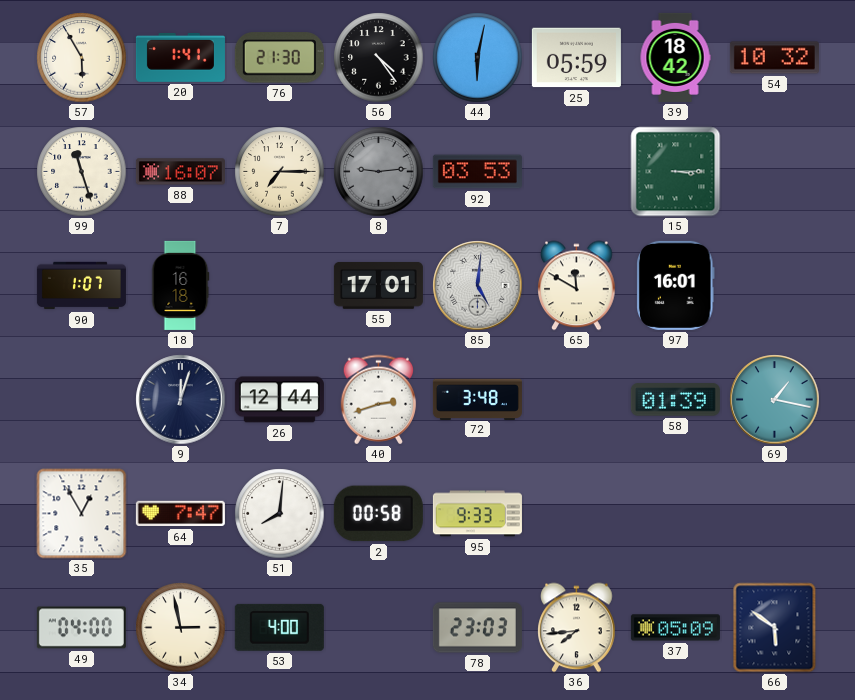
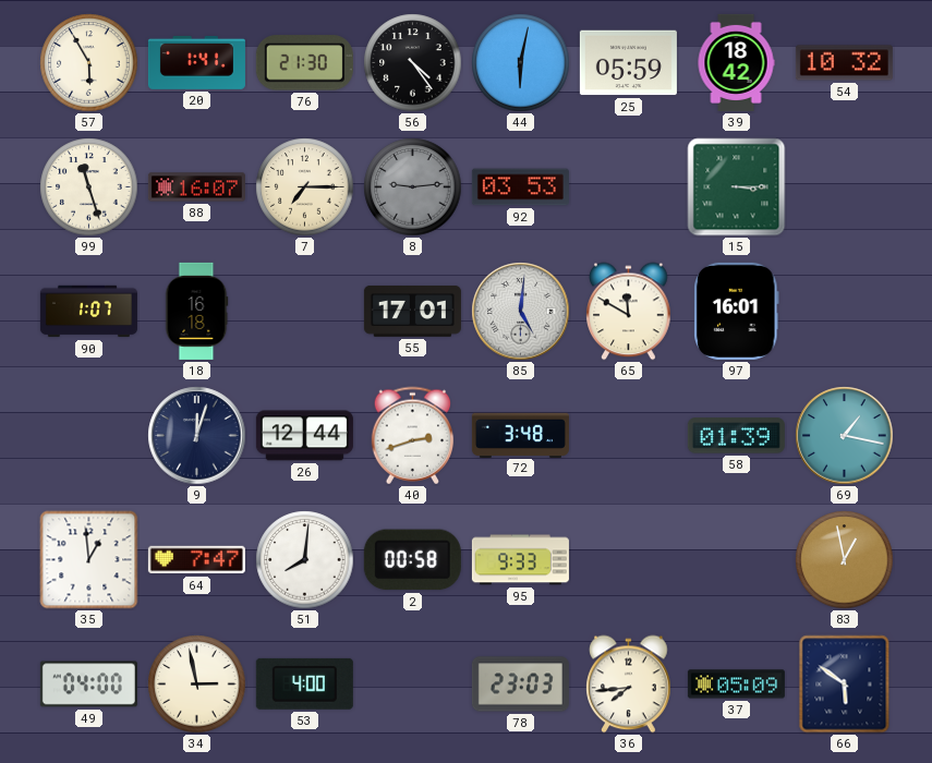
35: 12:55 -> 12:59 (89, 560)
83: none -> 12:58 (845, 560)
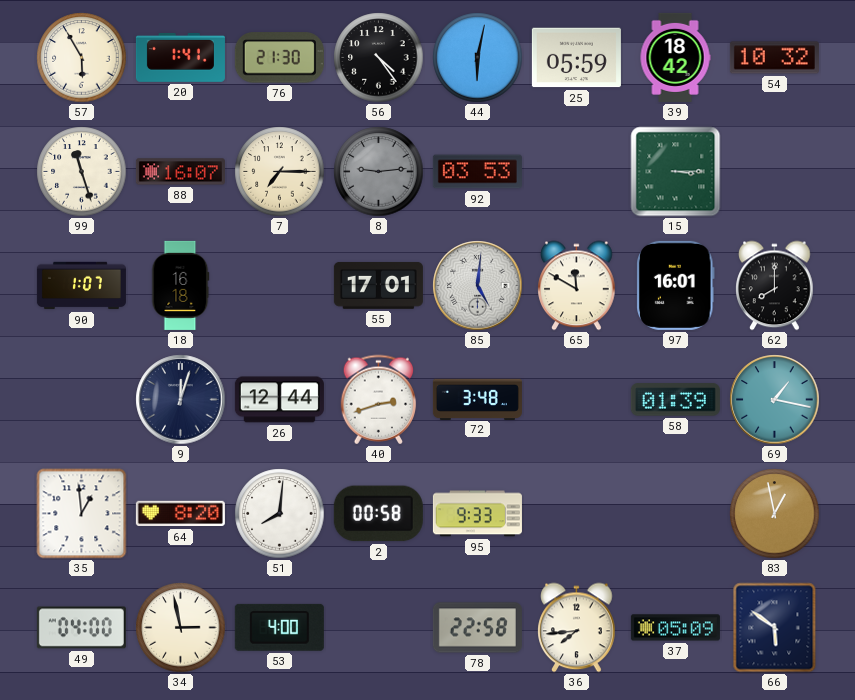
62: none -> 8:00 (775, 286)
64: 7:47 -> 8:20 (180, 514)
78: 23:03 -> 22:58 (477, 628)
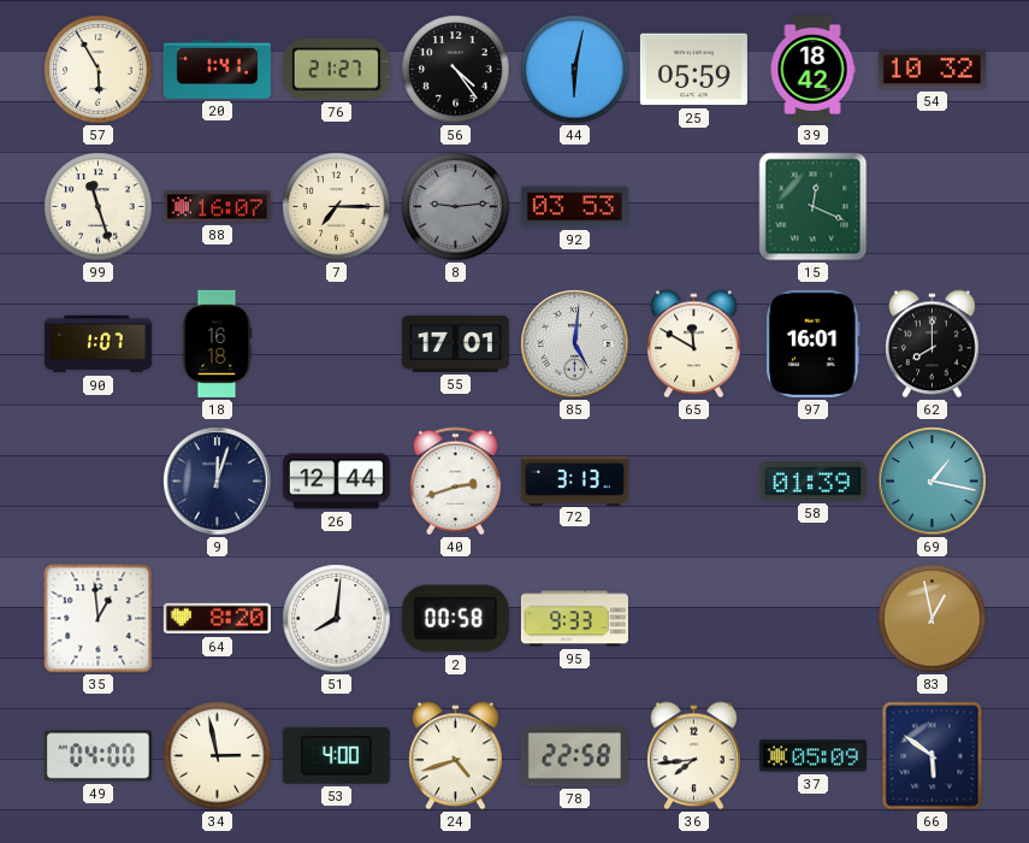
76: 21:30 -> 21:27 (336, 70)
15: 3:15 -> 12:19 (814, 207)
72: 3:48 -> 3:13 (574, 481)
24: none -> 4:42 (456, 756)
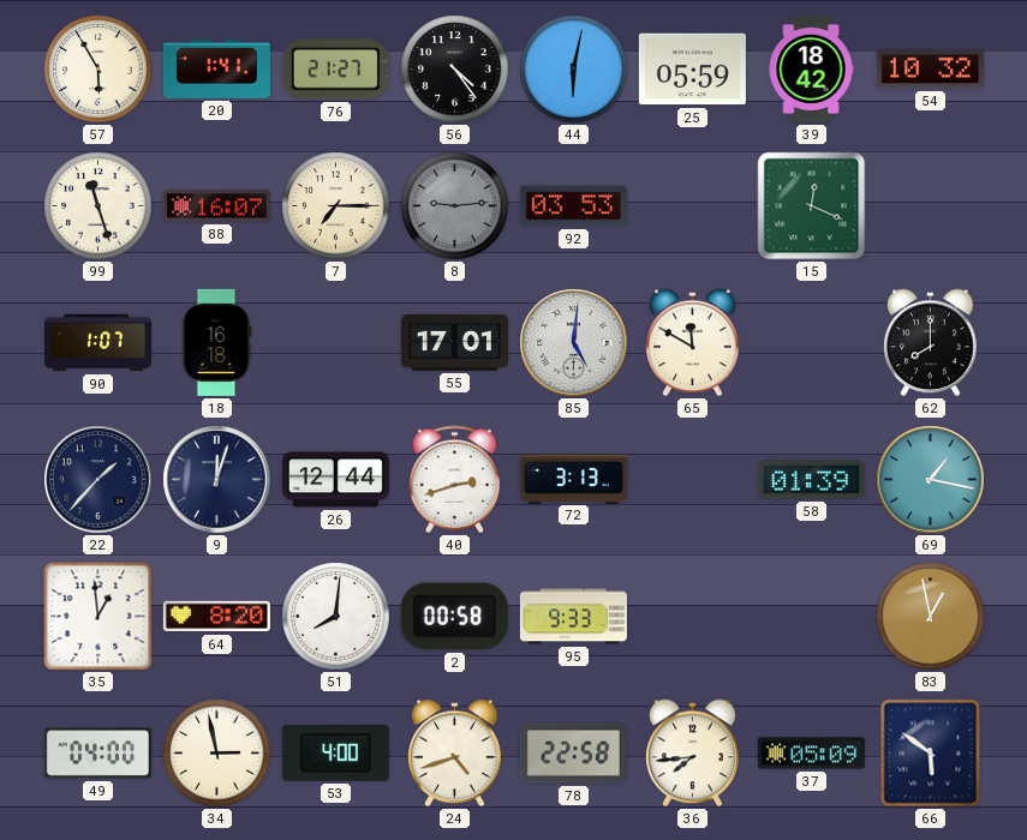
97: 16:01 -> none (814, 343)
22: none -> 1:37 (98, 480)
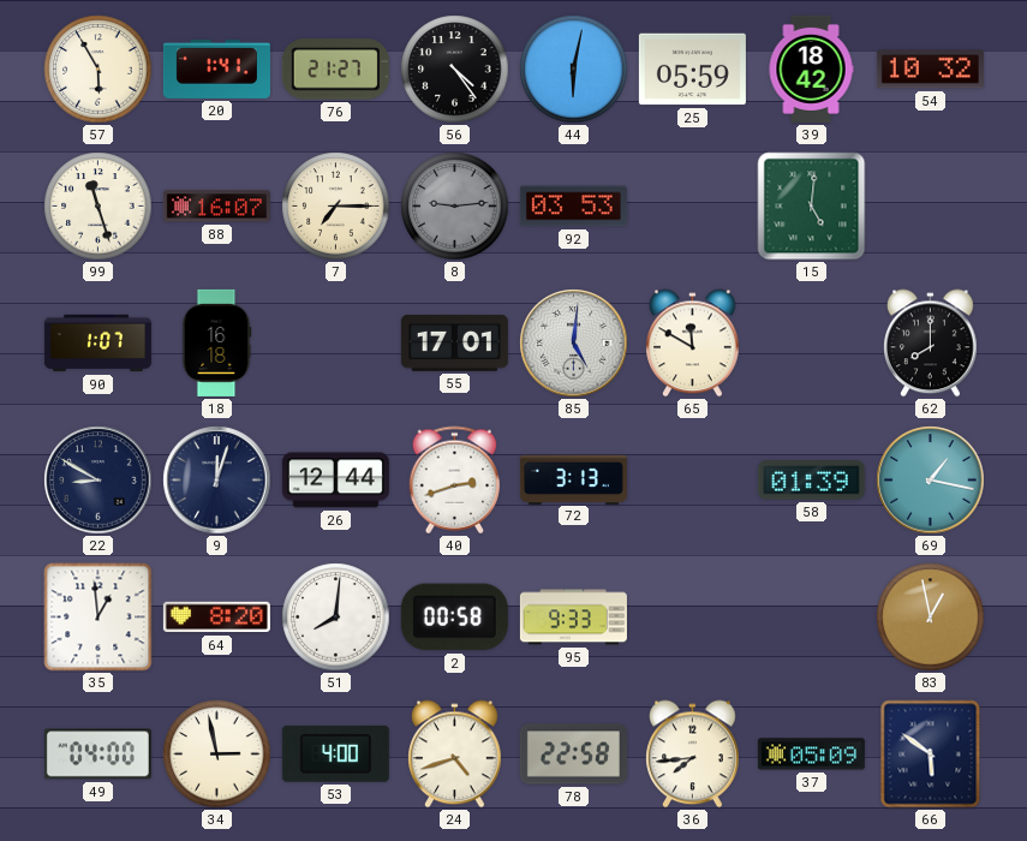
15: 12:19 -> 5:01 (812, 207)
22: 1:37 -> 8:50 (98, 481)
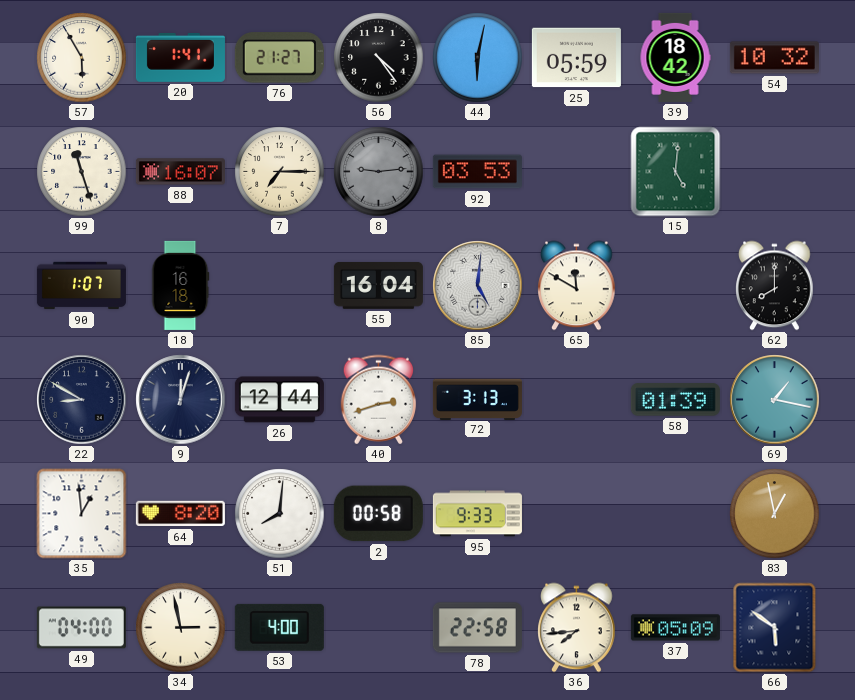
55: 17:01 -> 16:04 (378, 285)
24: 4:42 -> none (455, 754)
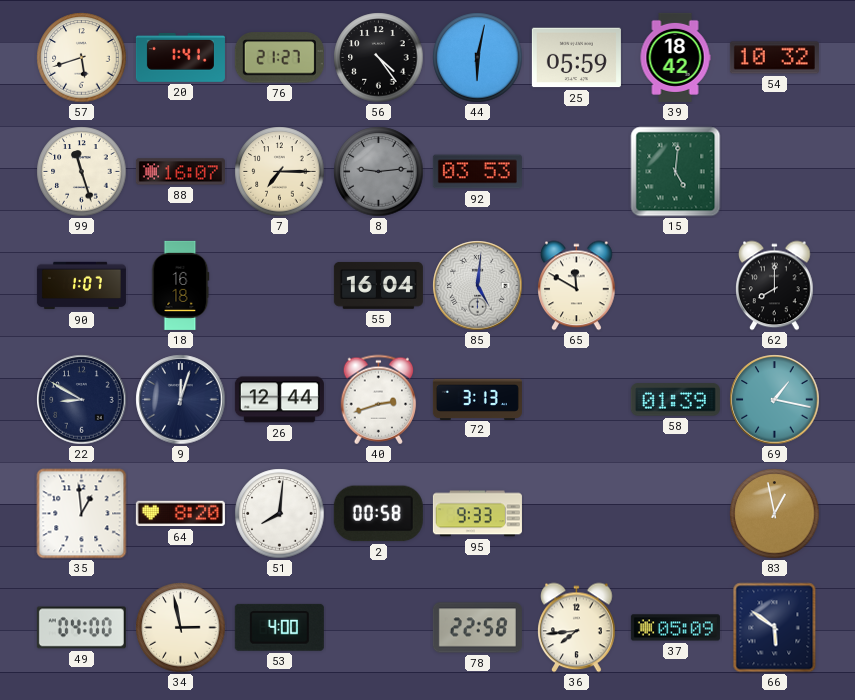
57: 5:55 -> 5:42 (82, 58)
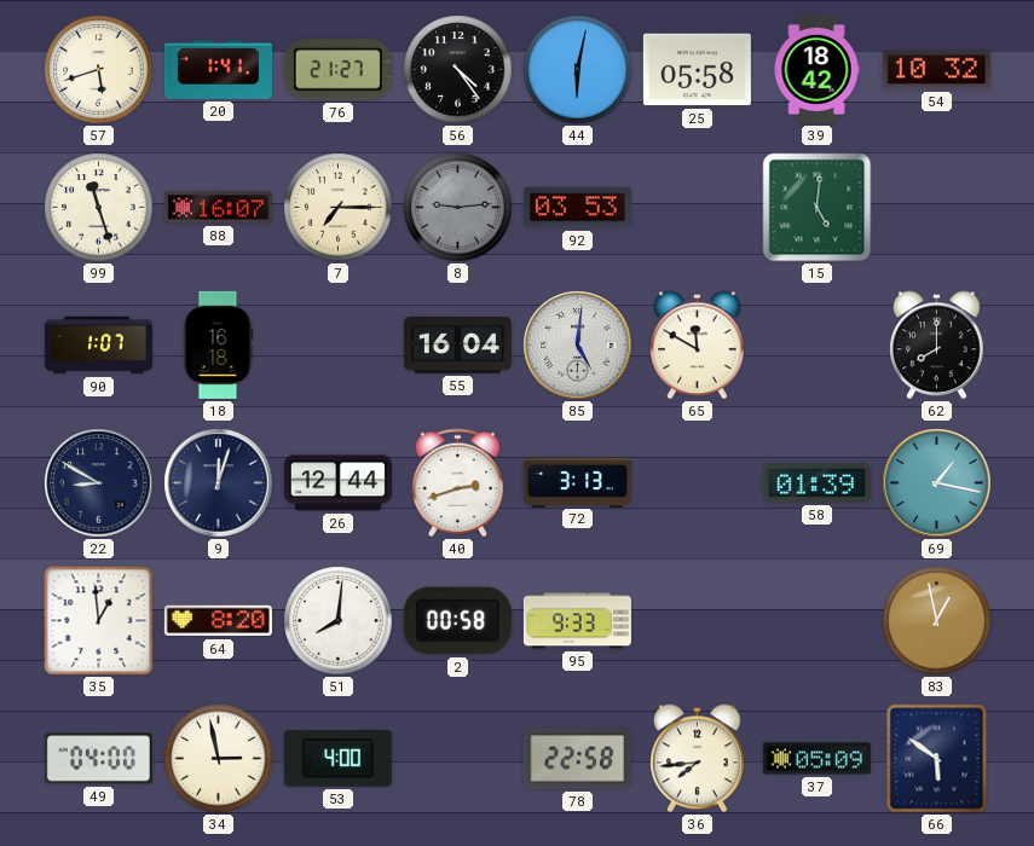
25: 05:59 -> 05:58 (697, 70)
